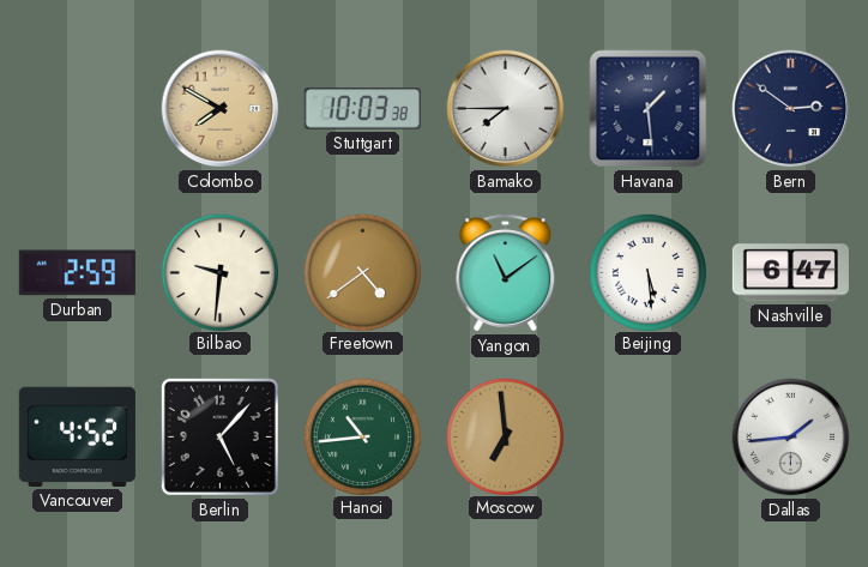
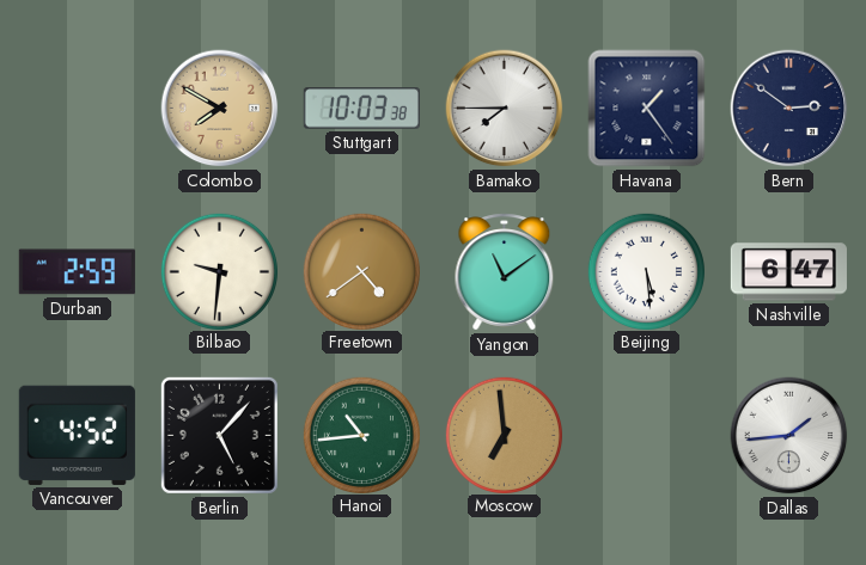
Havana: 1:29 -> 1:24 (647, 109)
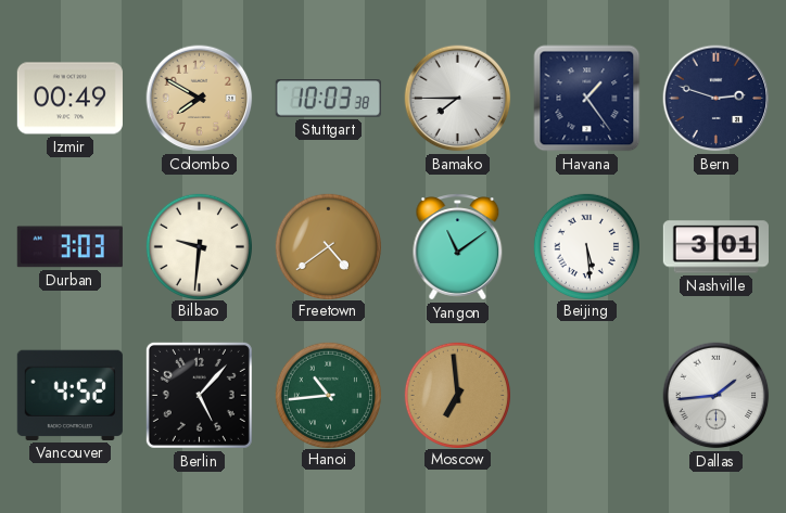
Izmir: none -> 00:49 (69, 99)
Bern: 2:51 -> 2:48 (717, 99)
Durban: 2:59 -> 3:03 (69, 247)
Nashville: 6:47 -> 3:01 (715, 247)
